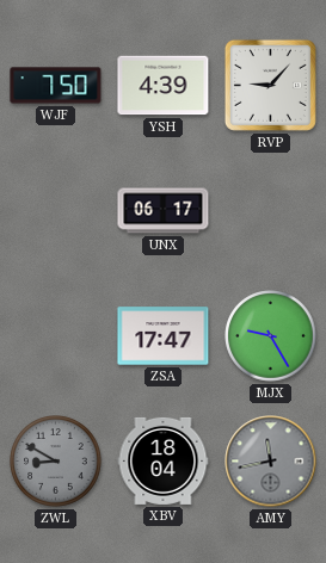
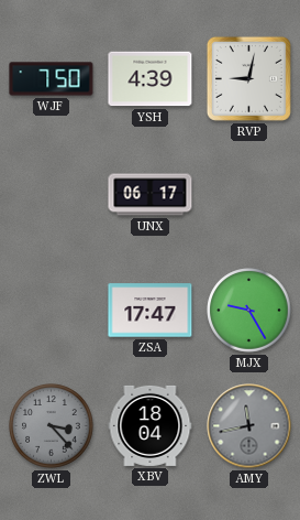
RVP: 9:07 -> 9:02 (248, 78)
ZWL: 8:50 -> 3:23 (52, 426)
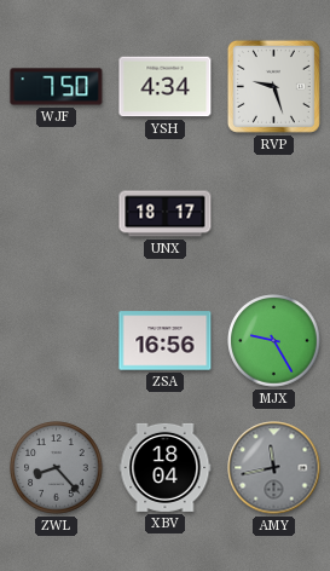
YSH: 4:39 -> 4:34 (166, 87)
RVP: 9:02 -> 9:27 (273, 86)
UNX: 06:17 -> 18:17 (166, 214)
ZSA: 17:47 -> 16:56 (166, 341)
ZWL: 3:23 -> 8:23 (57, 468)
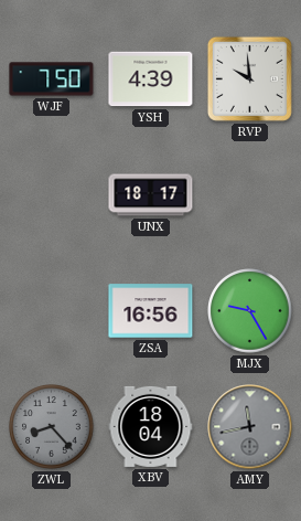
YSH: 4:34 -> 4:39 (151, 79)
RVP: 9:27 -> 9:59 (249, 78)
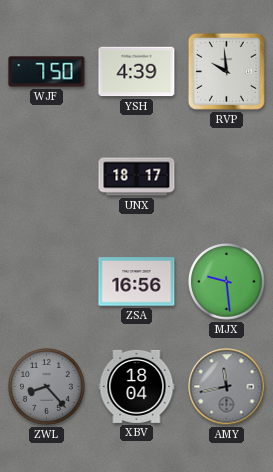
MJX: 9:25 -> 9:29 (227, 282)
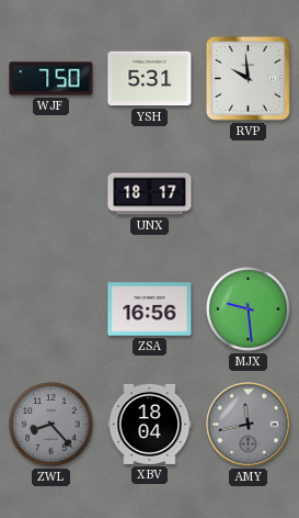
YSH: 4:39 -> 5:31 (150, 79)
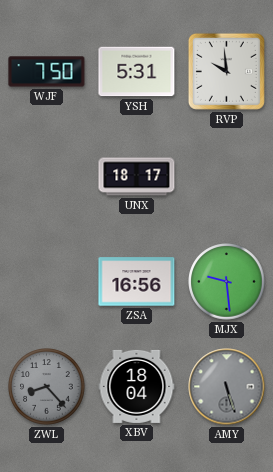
AMY: 11:43 -> 5:27 (227, 387)
